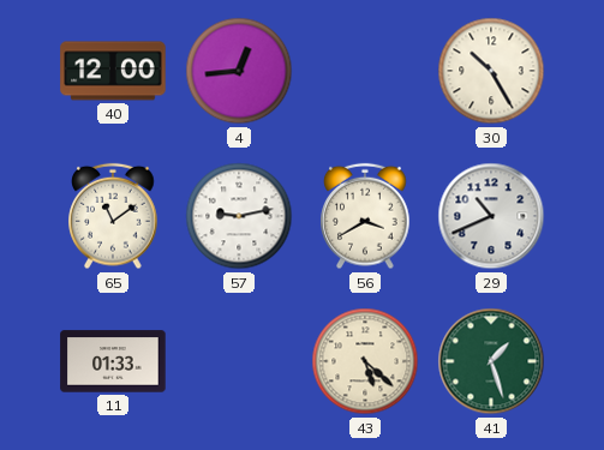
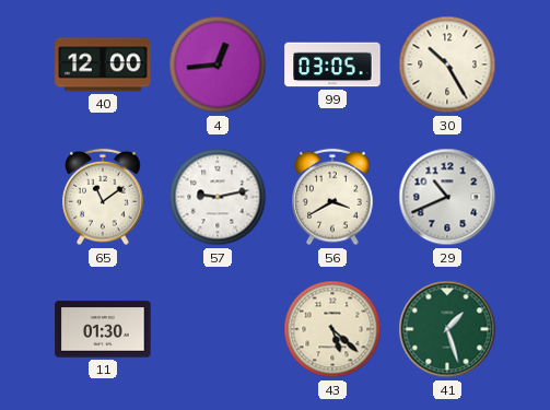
99: none -> 03:05 (332, 65)
11: 01:33 -> 01:30 (103, 329)
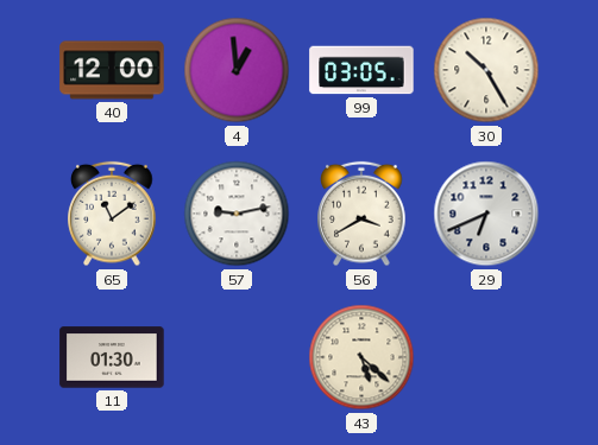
4: 12:44 -> 12:59 (237, 70)
29: 10:41 -> 6:41 (486, 214)
41: 1:27 -> none (447, 329)
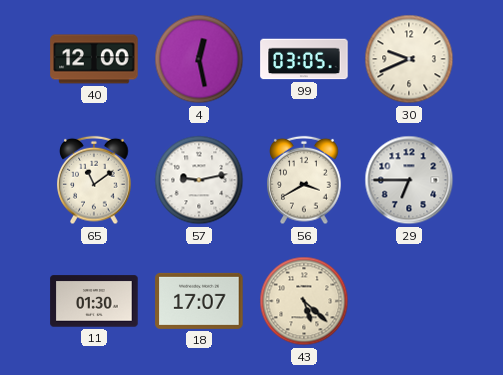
4: 12:59 -> 12:28 (199, 59)
30: 10:25 -> 9:41 (409, 59)
29: 6:41 -> 6:45 (409, 180)
18: none -> 17:07 (199, 301)
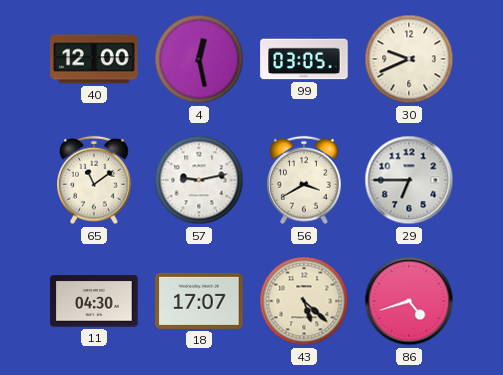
11: 01:30 -> 04:30 (94, 301)
86: none -> 4:42 (409, 301)
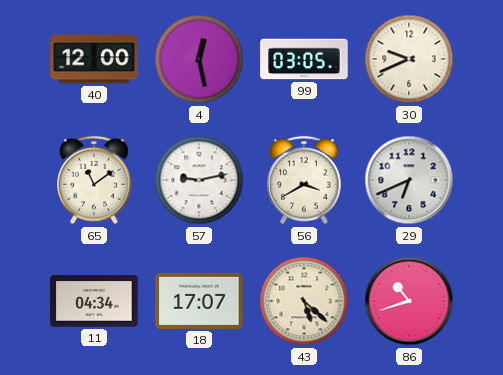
29: 6:45 -> 6:41 (409, 180)
11: 04:30 -> 04:34 (94, 301)
86: 4:42 -> 10:42 (409, 301)
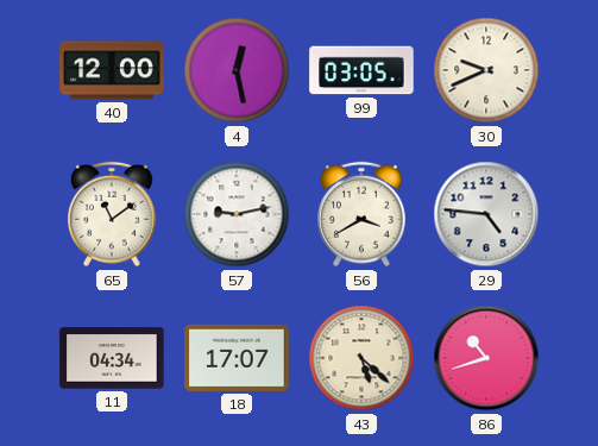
29: 6:41 -> 4:46 (486, 214)
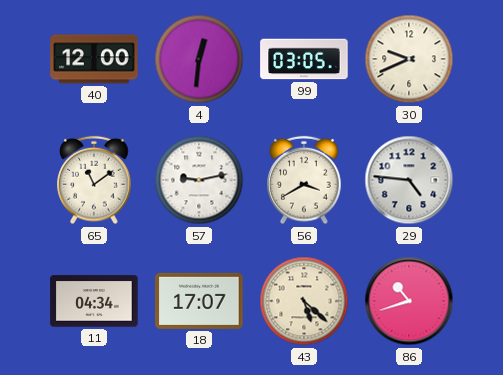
4: 12:28 -> 12:31 (199, 59)
